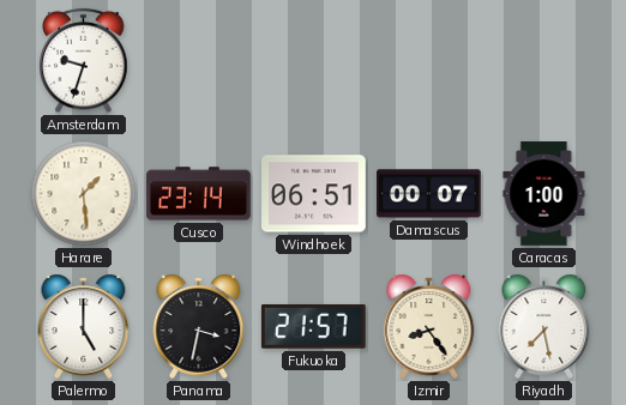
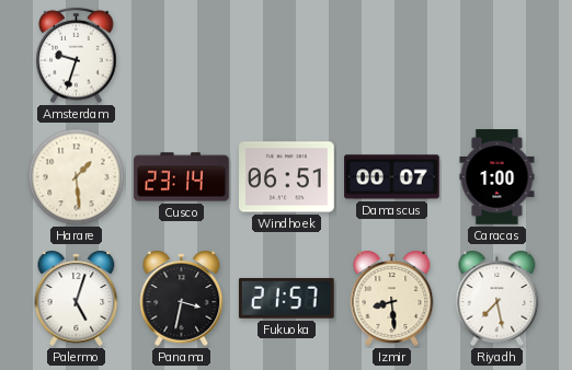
Palermo: 5:00 -> 5:03 (77, 298)
Izmir: 8:24 -> 8:29 (392, 298)
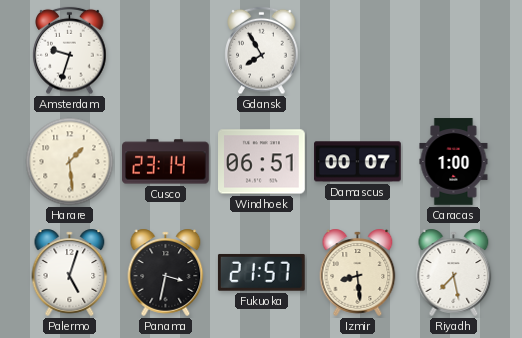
Gdansk: none -> 7:55 (262, 51)
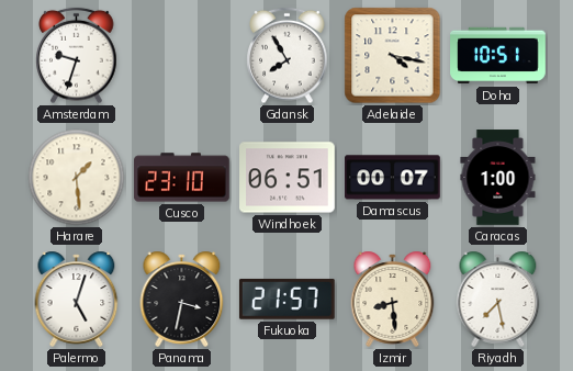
Adelaide: none -> 4:17 (393, 56)
Doha: none -> 10:51 (498, 56)
Cusco: 23:14 -> 23:10 (182, 178)
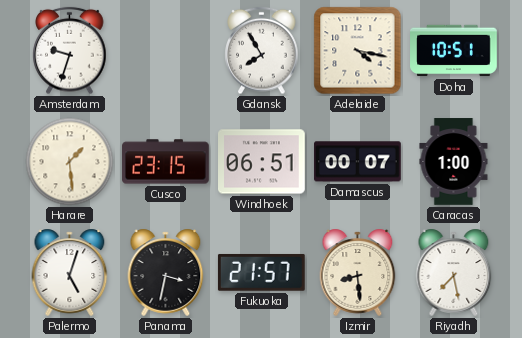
Cusco: 23:10 -> 23:15 (166, 162)
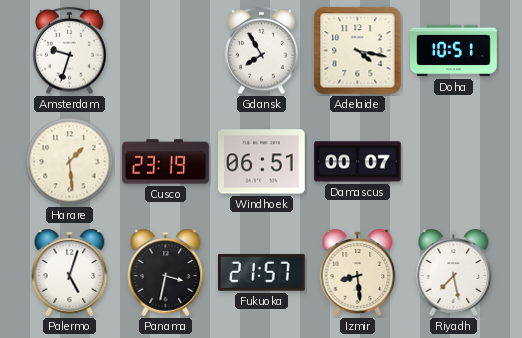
Cusco: 23:15 -> 23:19 (166, 162)
Caracas: 1:00 -> none (454, 162)
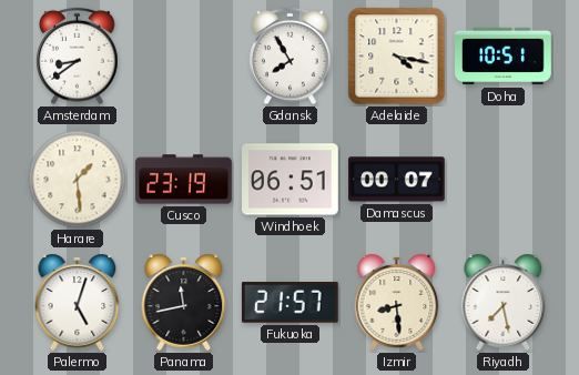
Amsterdam: 9:33 -> 8:39 (78, 57)
Panama: 3:32 -> 11:43 (184, 302)
